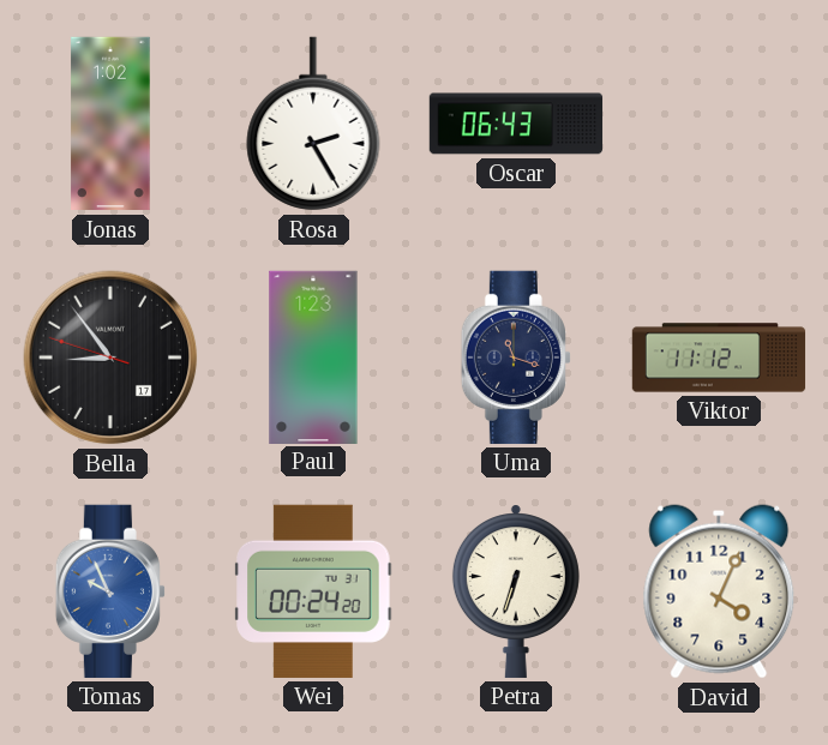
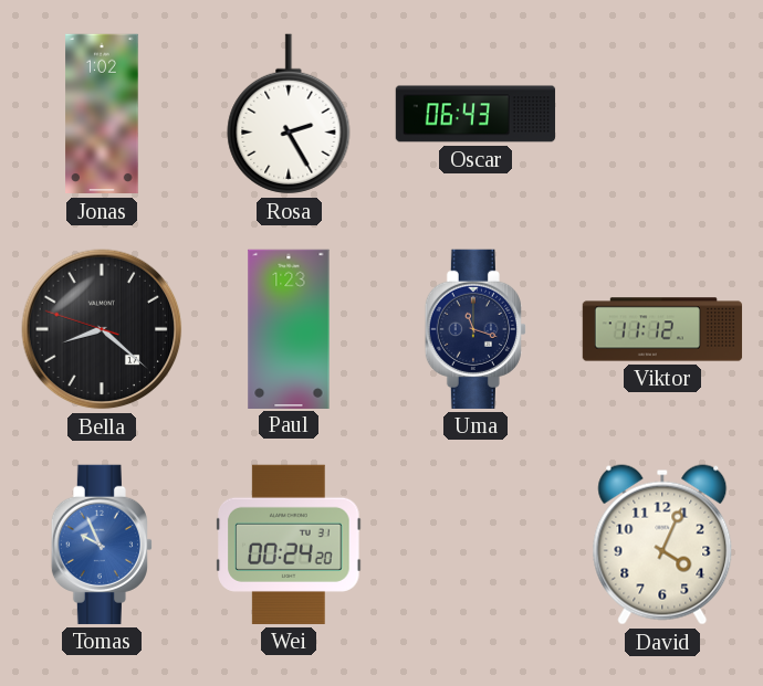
Bella: 8:53 -> 8:21 (102, 329)
Petra: 6:33 -> none (516, 591)
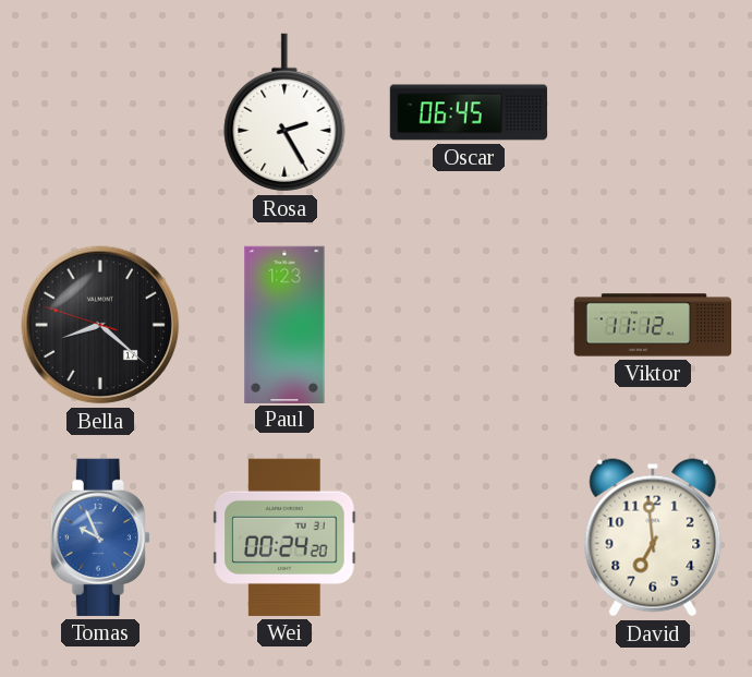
Jonas: 1:02 -> none (102, 114)
Oscar: 06:43 -> 06:45 (469, 112)
Uma: 11:18 -> none (475, 329)
David: 4:04 -> 6:59 (653, 537)
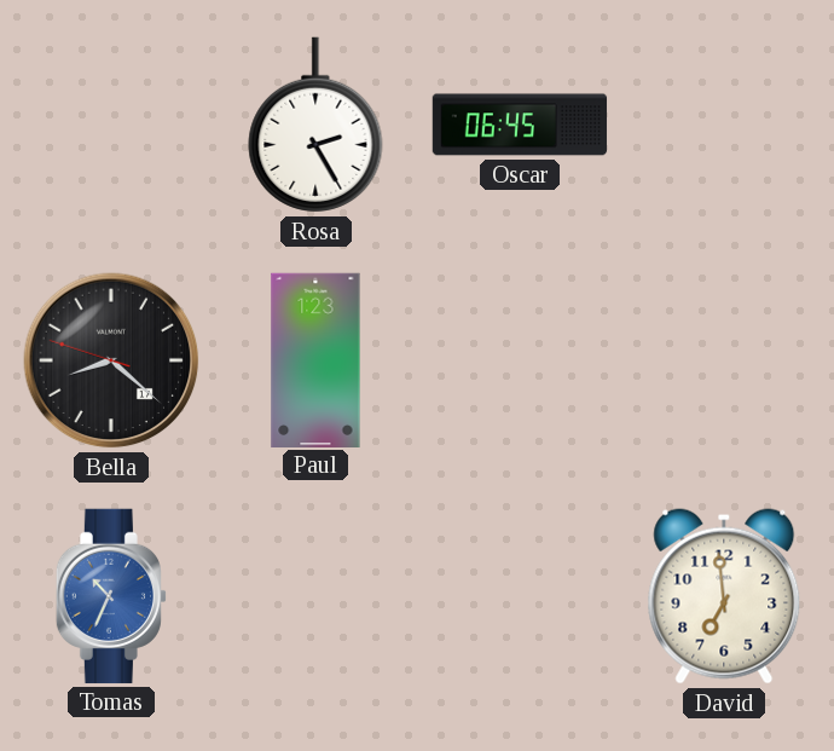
Viktor: 11:12 -> none (653, 325)
Tomas: 9:56 -> 10:34 (111, 596)
Wei: 00:24 -> none (284, 537)
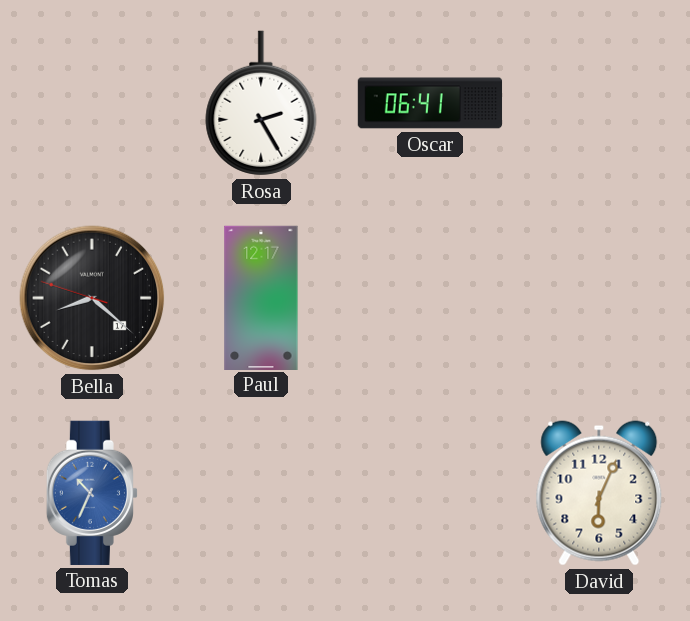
Oscar: 06:45 -> 06:41 (430, 103)
Paul: 1:23 -> 12:17 (261, 297)
David: 6:59 -> 6:04 (599, 493)
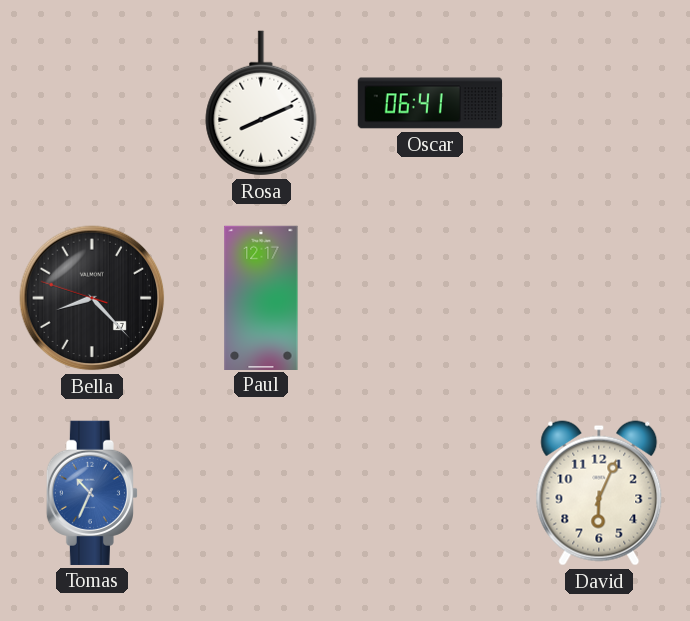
Rosa: 2:25 -> 8:11 (261, 103)
Bella: 8:21 -> 8:22 (92, 298)
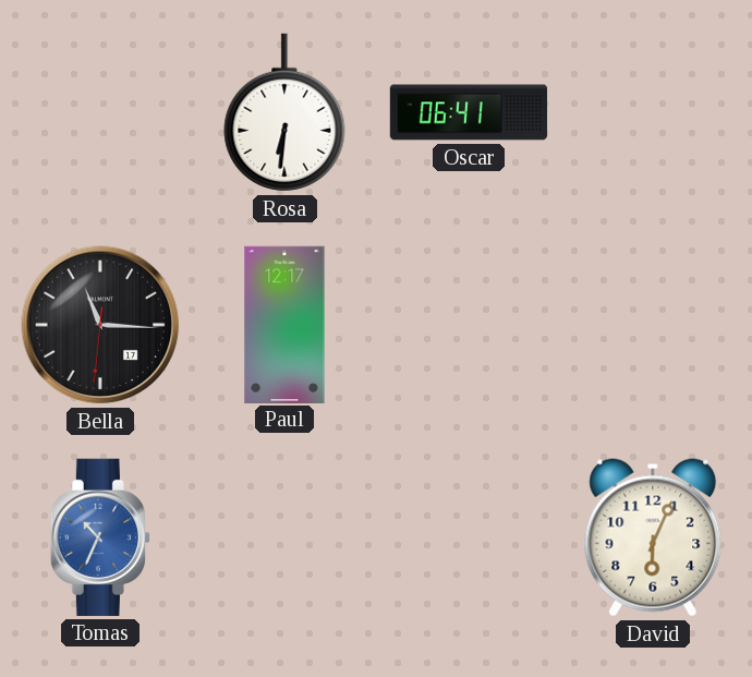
Rosa: 8:11 -> 6:31 (284, 112)
Bella: 8:22 -> 11:15 (100, 325)
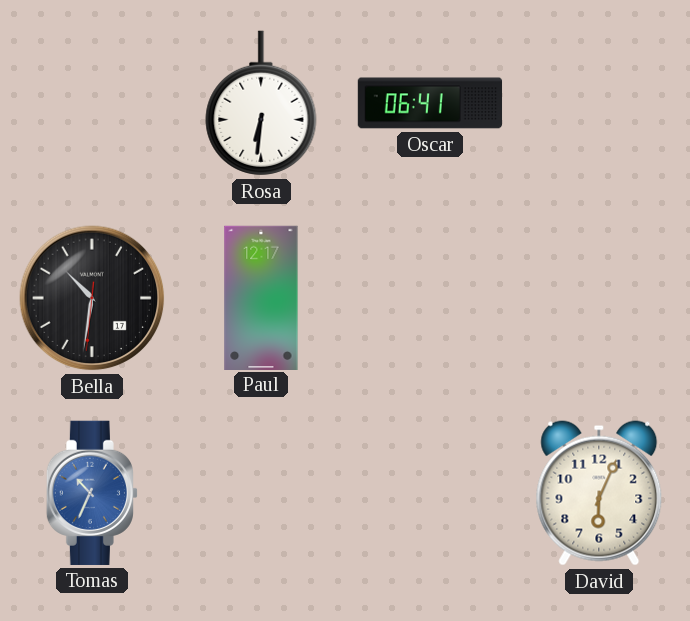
Bella: 11:15 -> 10:31 (92, 298)
